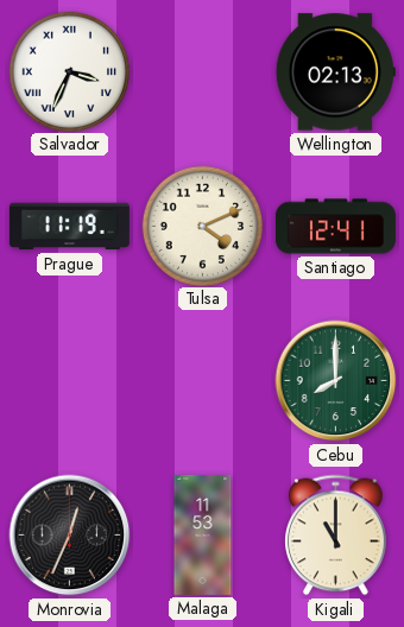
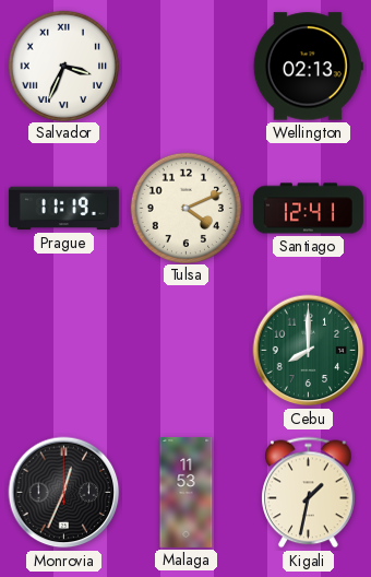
Kigali: 11:00 -> 1:32 (309, 493)
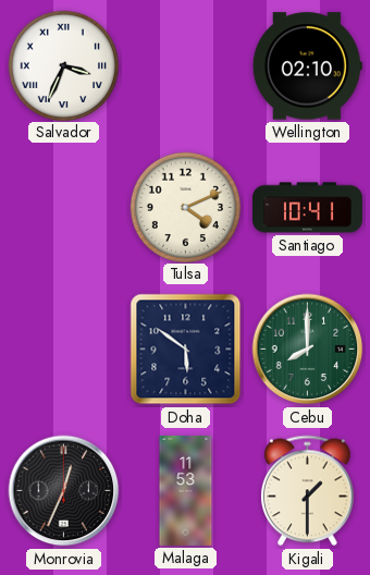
Wellington: 02:13 -> 02:10 (307, 66)
Prague: 11:19 -> none (63, 209)
Santiago: 12:41 -> 10:41 (307, 208)
Doha: none -> 5:51 (186, 350)
Kigali: 1:32 -> 1:30 (308, 491)
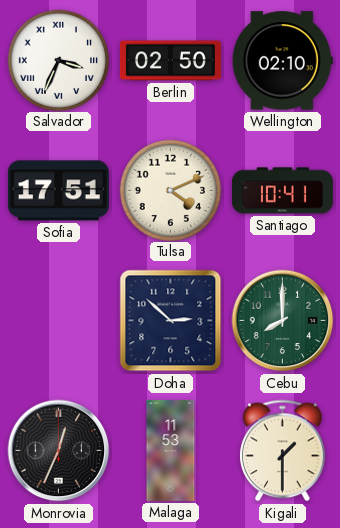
Berlin: none -> 02:50 (170, 61)
Sofia: none -> 17:51 (58, 191)
Doha: 5:51 -> 2:52 (171, 321)
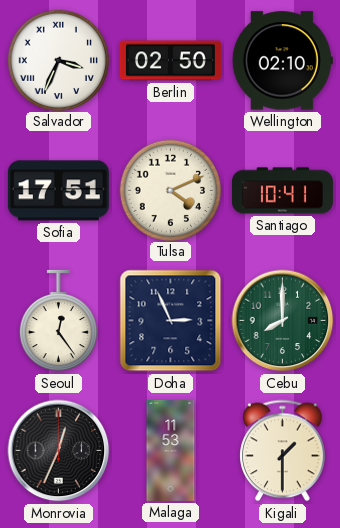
Seoul: none -> 12:24 (58, 321)
Doha: 2:52 -> 2:56 (171, 321)
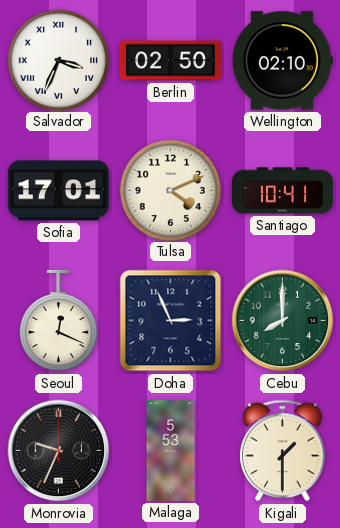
Sofia: 17:51 -> 17:01 (58, 191)
Seoul: 12:24 -> 12:19 (58, 321)
Monrovia: 12:34 -> 9:34 (59, 451)
Malaga: 11:53 -> 5:53 (171, 450)
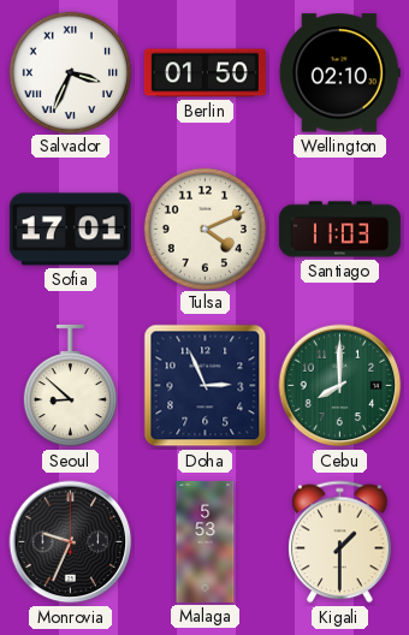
Berlin: 02:50 -> 01:50 (204, 73)
Santiago: 10:41 -> 11:03 (339, 230)
Seoul: 12:19 -> 8:52 (70, 386)
